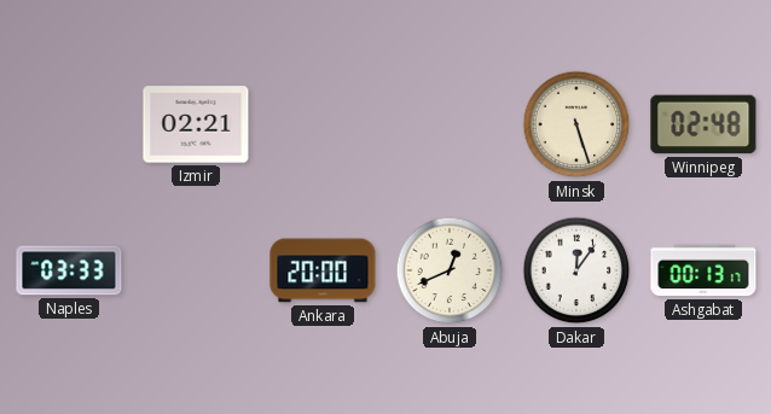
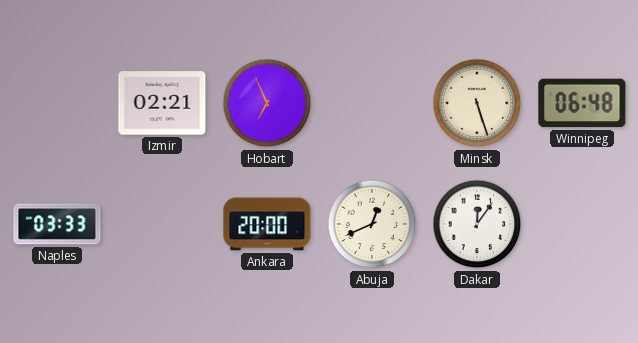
Hobart: none -> 6:56 (267, 103)
Winnipeg: 02:48 -> 06:48 (582, 103)
Ashgabat: 00:13 -> none (703, 270)
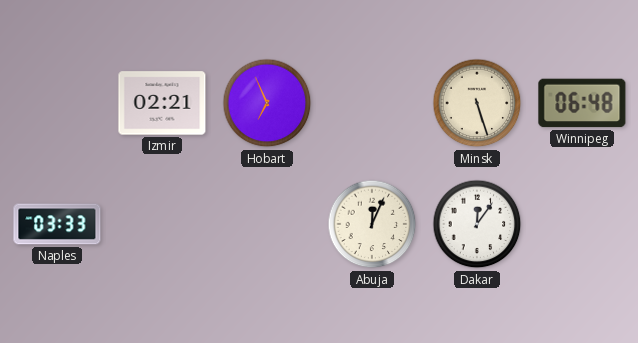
Ankara: 20:00 -> none (267, 224)
Abuja: 12:41 -> 12:04 (372, 224)
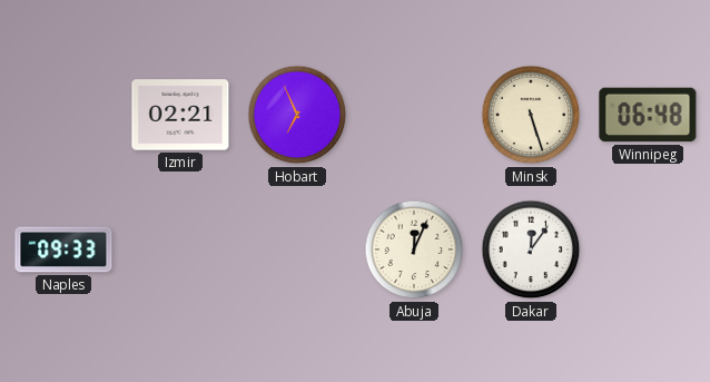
Naples: 03:33 -> 09:33 (63, 249)
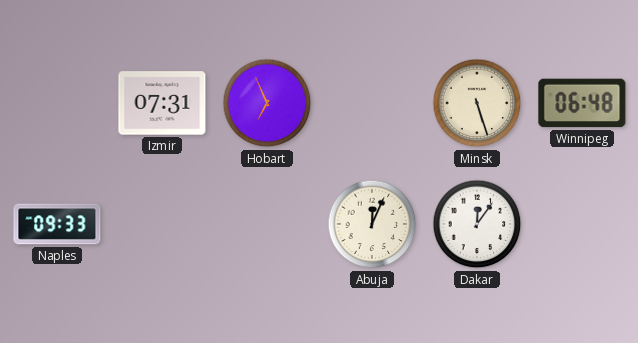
Izmir: 02:21 -> 07:31 (162, 103)
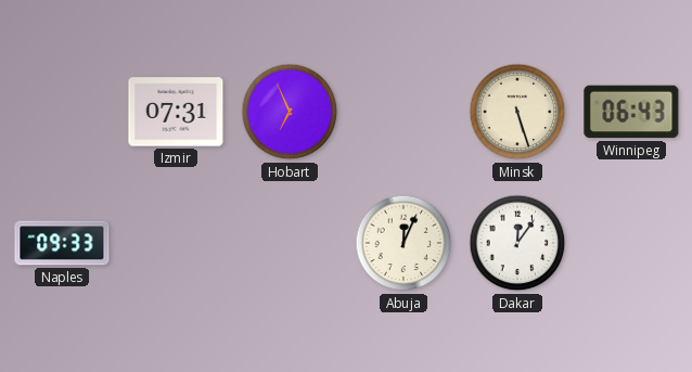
Winnipeg: 06:48 -> 06:43 (631, 112)
